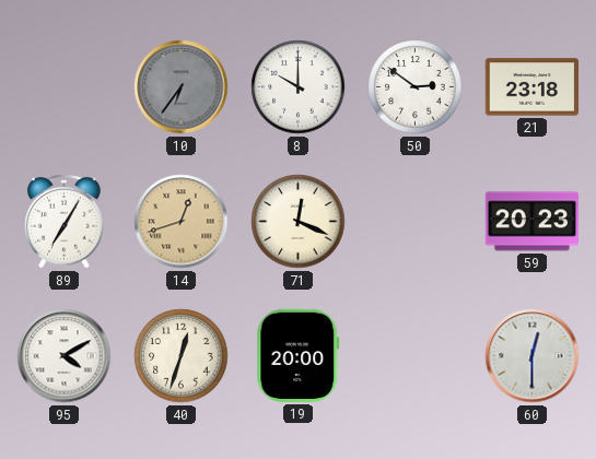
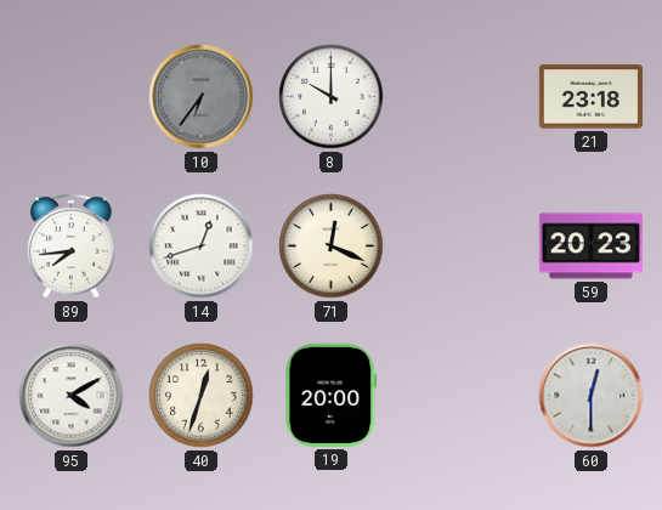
50: 2:51 -> none (416, 87)
89: 7:05 -> 7:44 (72, 245)
14 dial: champagne -> white (202, 246)
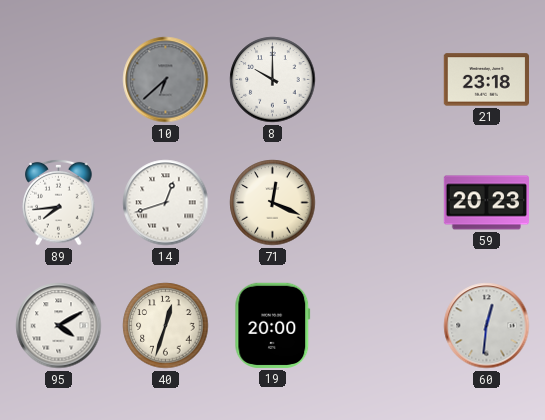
10: 6:36 -> 6:38 (166, 80)
60: 12:30 -> 12:31 (487, 326)
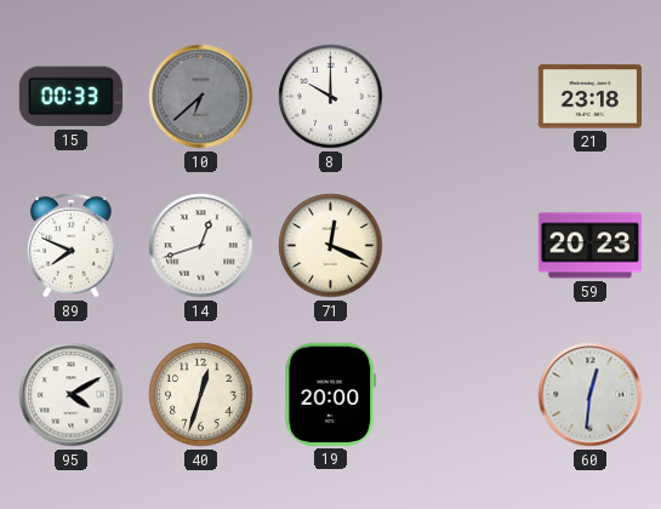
15: none -> 00:33 (70, 97)
89: 7:44 -> 7:49 (72, 245)
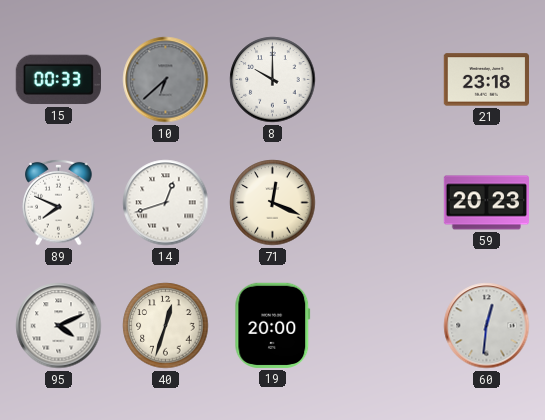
95: 4:10 -> 4:11 (59, 326)
